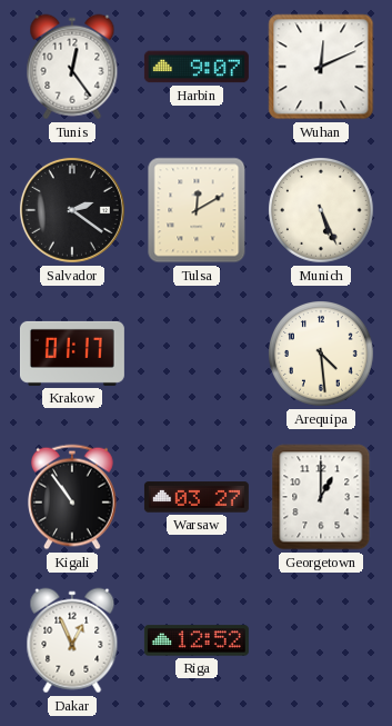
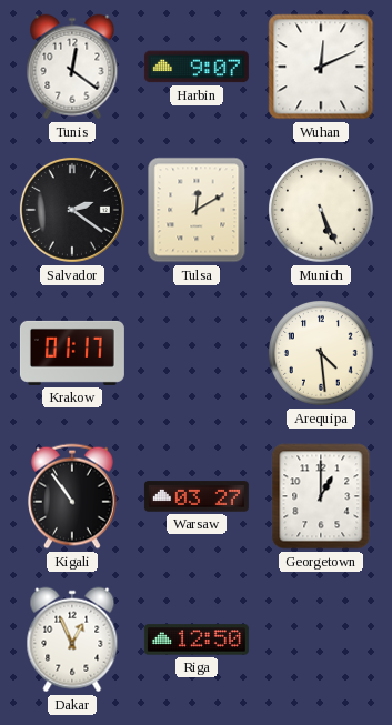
Tunis: 12:24 -> 12:21 (72, 67)
Riga: 12:52 -> 12:50 (197, 640)
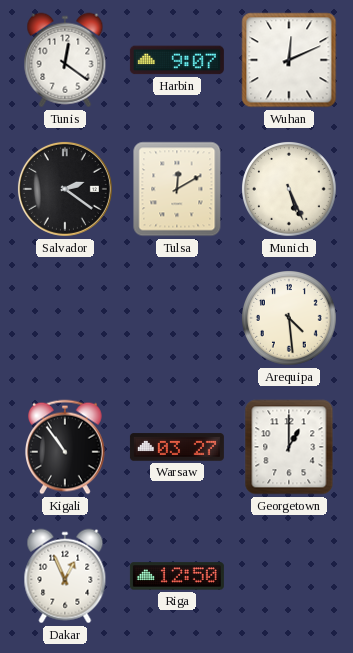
Krakow: 01:17 -> none (72, 353)
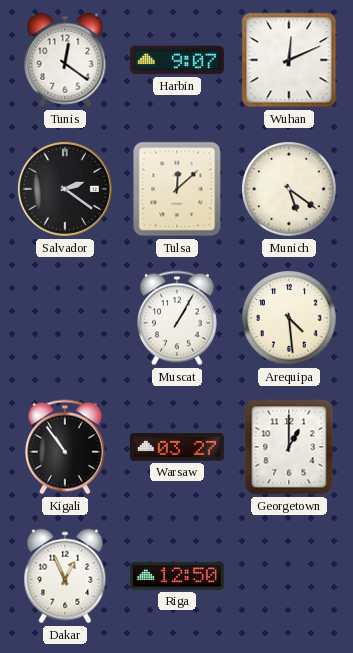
Tulsa: 12:10 -> 12:08 (177, 189)
Munich: 5:26 -> 5:21 (290, 190)
Muscat: none -> 1:05 (178, 318)
